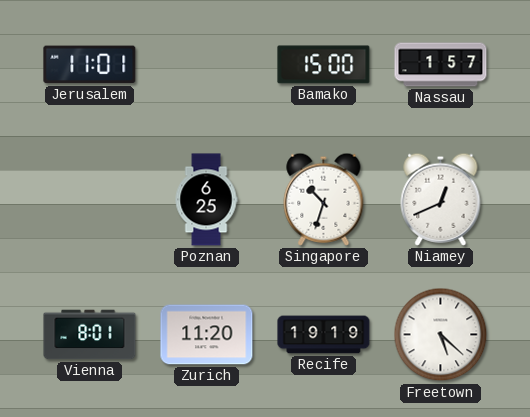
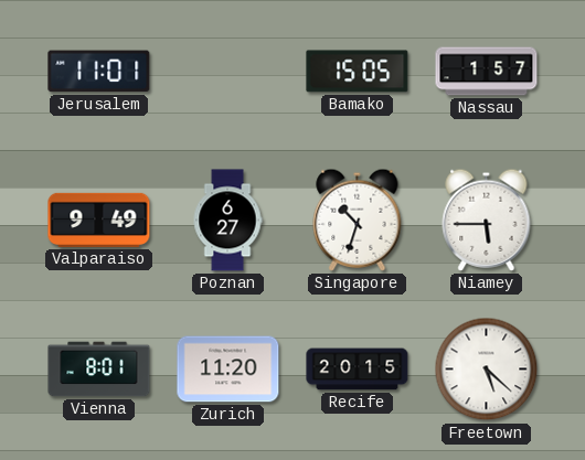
Bamako: 15:00 -> 15:05 (358, 72)
Valparaiso: none -> 9:49 (99, 220)
Poznan: 6:25 -> 6:27 (227, 221)
Niamey: 12:41 -> 5:45 (487, 220)
Recife: 19:19 -> 20:15 (358, 370)
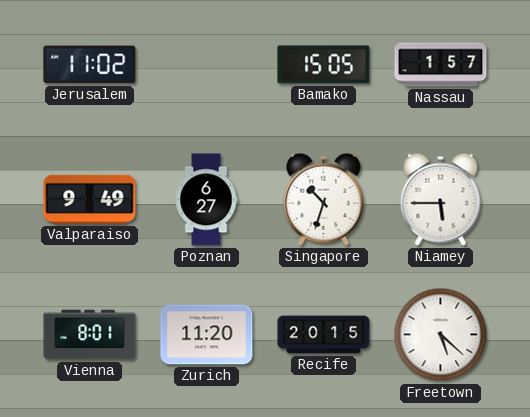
Jerusalem: 11:01 -> 11:02 (90, 65)
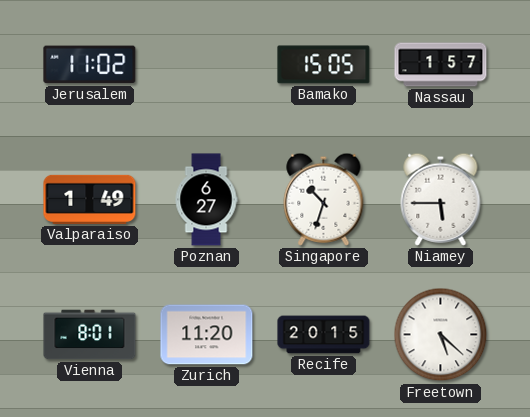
Valparaiso: 9:49 -> 1:49 (90, 199)
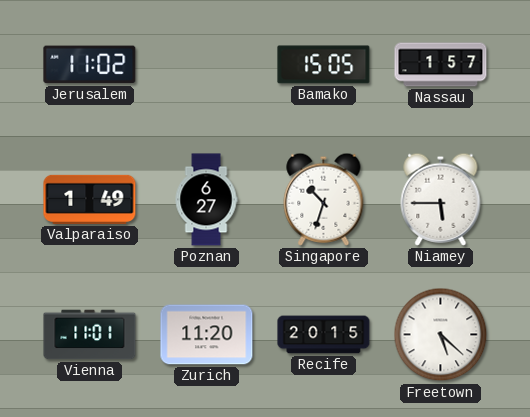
Vienna: 8:01 -> 11:01 (90, 335)
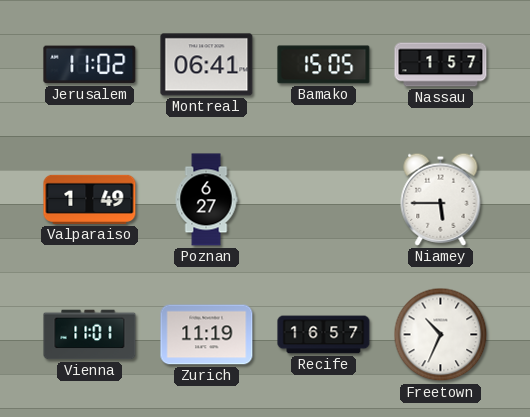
Montreal: none -> 06:41 (207, 65)
Singapore: 10:33 -> none (324, 199)
Zurich: 11:20 -> 11:19 (207, 335)
Recife: 20:15 -> 16:57 (324, 335)
Freetown: 5:22 -> 10:34 (441, 335)
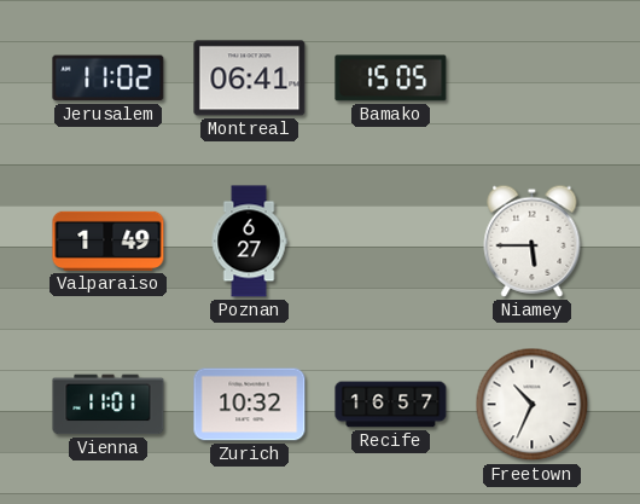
Nassau: 1:57 -> none (441, 65)
Zurich: 11:19 -> 10:32 (250, 405)
